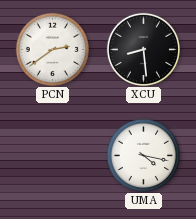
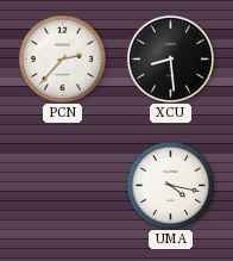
PCN: 2:39 -> 2:37 (62, 58)
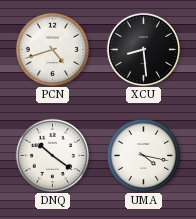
PCN: 2:37 -> 4:42 (52, 49)
DNQ: none -> 10:21 (52, 155)
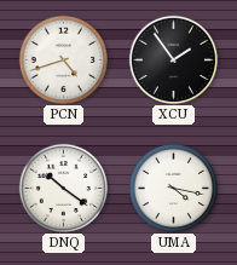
XCU: 8:29 -> 1:54 (173, 59)
